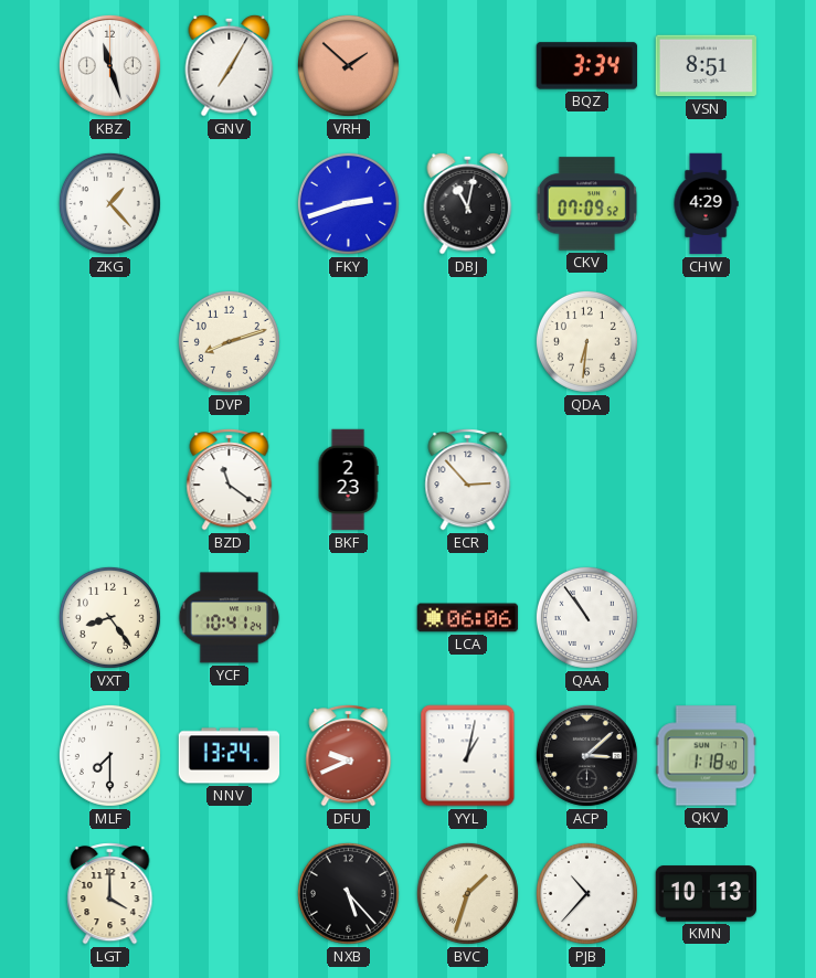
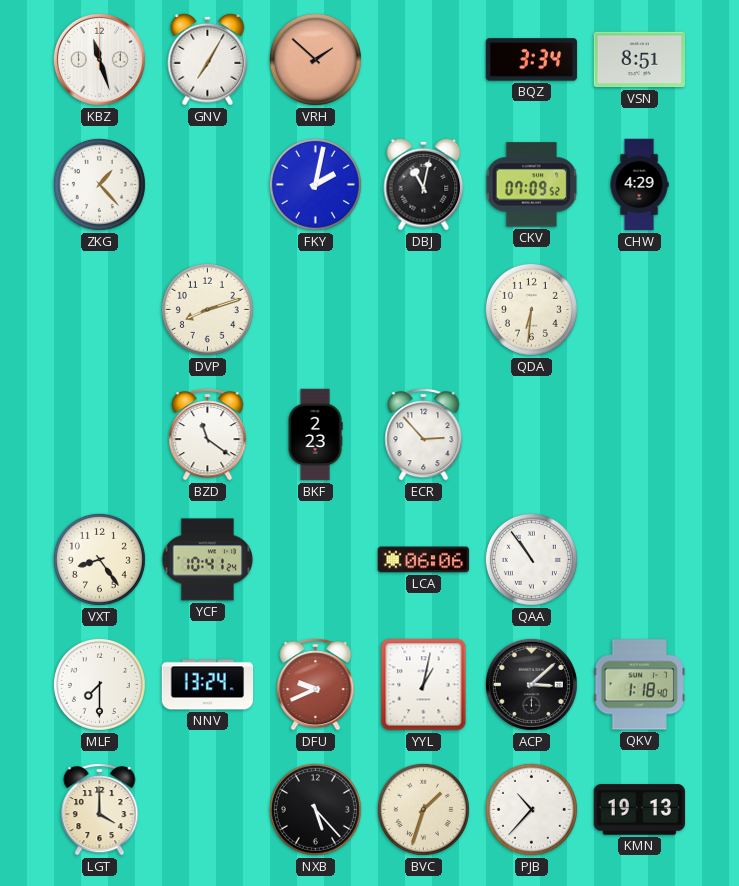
FKY: 2:42 -> 2:02 (315, 184)
KMN: 10:13 -> 19:13 (639, 810)
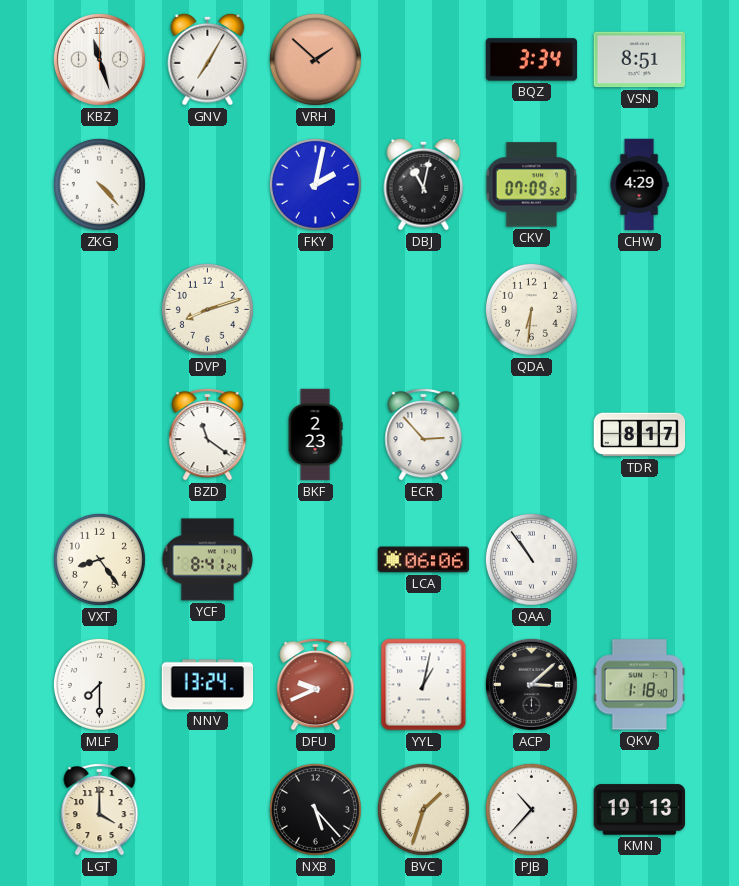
ZKG: 1:23 -> 4:23 (99, 184)
TDR: none -> 8:17 (640, 435)
YCF: 10:41 -> 8:41 (208, 560)
